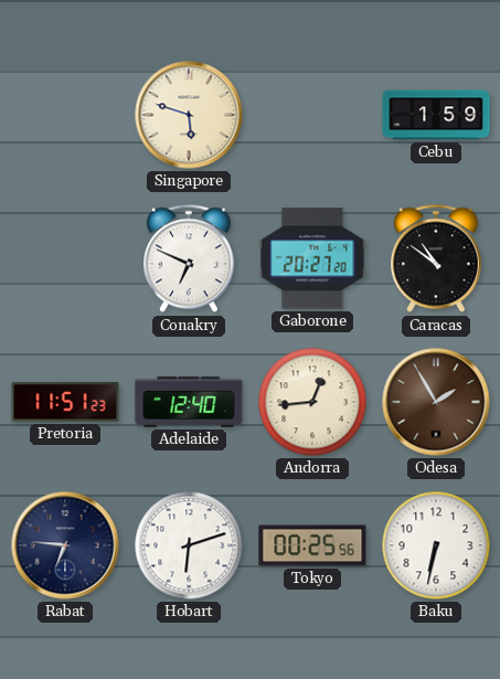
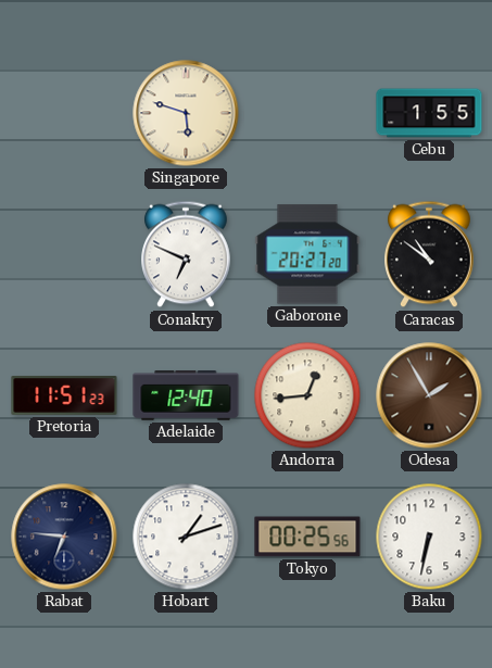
Cebu: 1:59 -> 1:55 (429, 113)
Hobart: 6:12 -> 1:12 (186, 537)
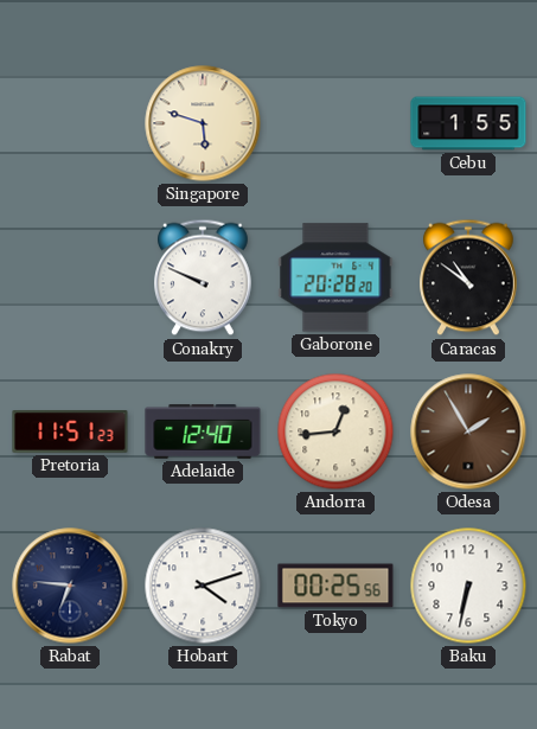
Conakry: 6:49 -> 9:49 (204, 277)
Gaborone: 20:27 -> 20:28 (335, 277)
Hobart: 1:12 -> 4:12 (203, 586)
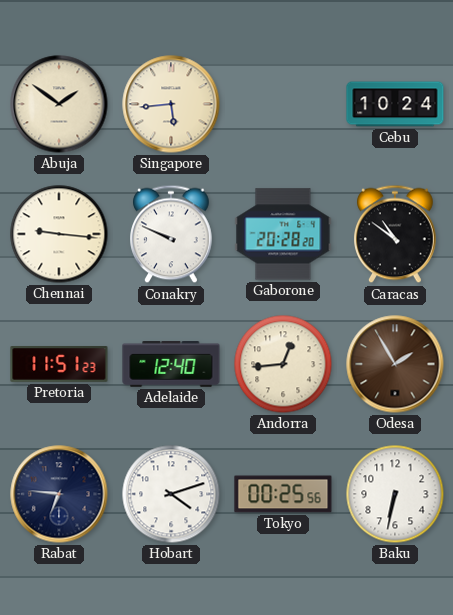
Abuja: none -> 1:51 (59, 104)
Singapore: 5:48 -> 5:44 (171, 104)
Cebu: 1:55 -> 10:24 (395, 104)
Chennai: none -> 9:16 (59, 234)
